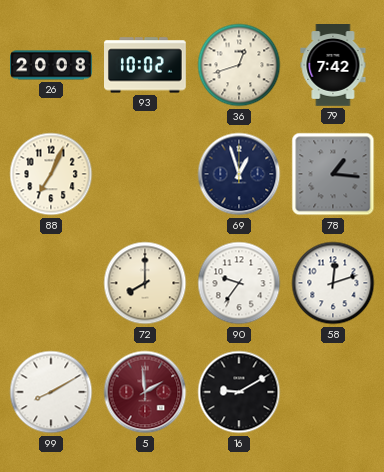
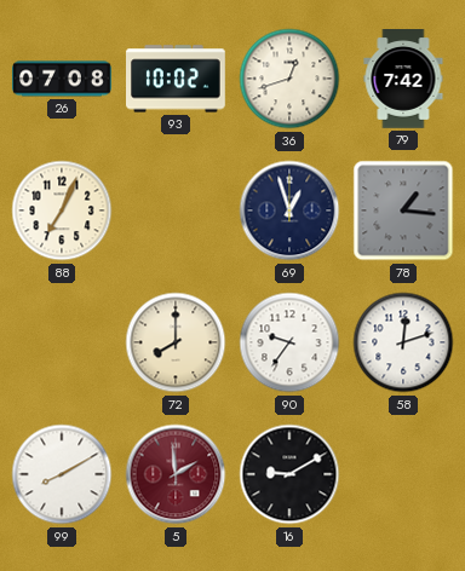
26: 20:08 -> 07:08 (62, 79)
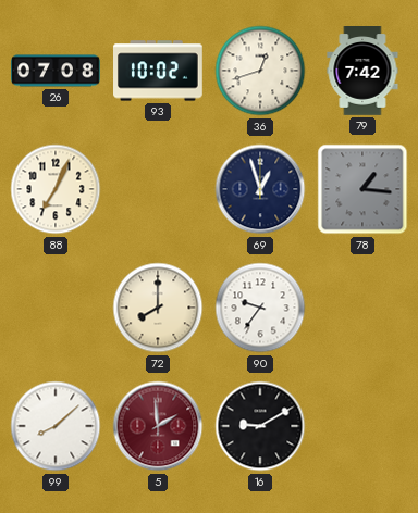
58: 12:12 -> none (403, 342)
99: 8:10 -> 8:08 (56, 426)
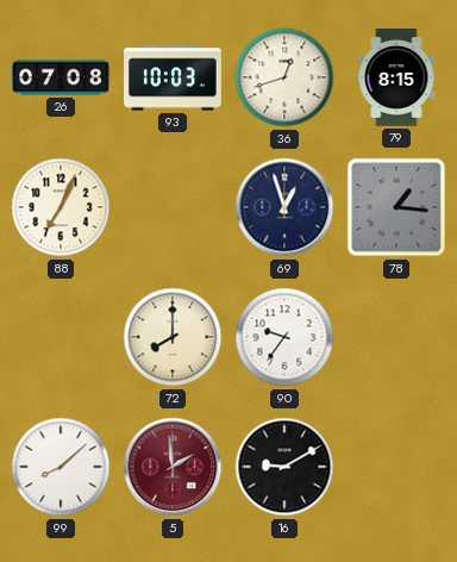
93: 10:02 -> 10:03 (174, 77)
79: 7:42 -> 8:15 (396, 79)
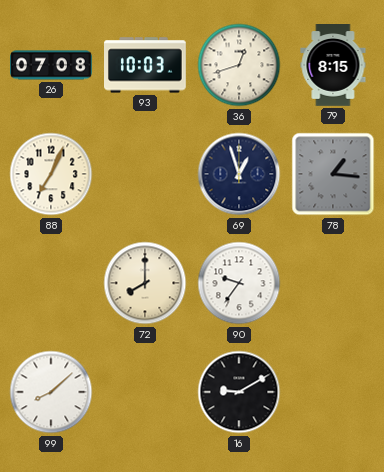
5: 1:59 -> none (173, 467)
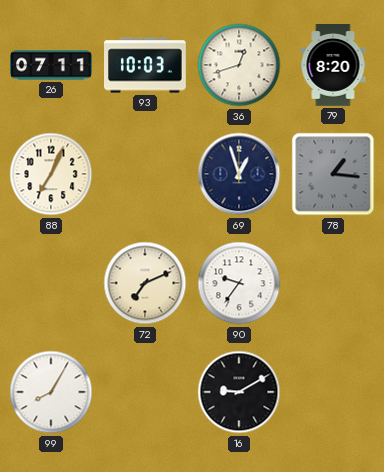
26: 07:08 -> 07:11 (51, 65)
79: 8:15 -> 8:20 (333, 66)
72: 8:00 -> 7:11 (145, 283)
99: 8:08 -> 8:05 (51, 392)
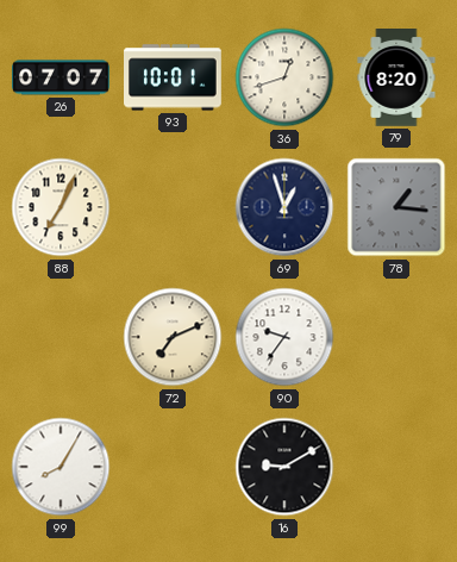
26: 07:11 -> 07:07 (61, 77)
93: 10:03 -> 10:01 (174, 77)
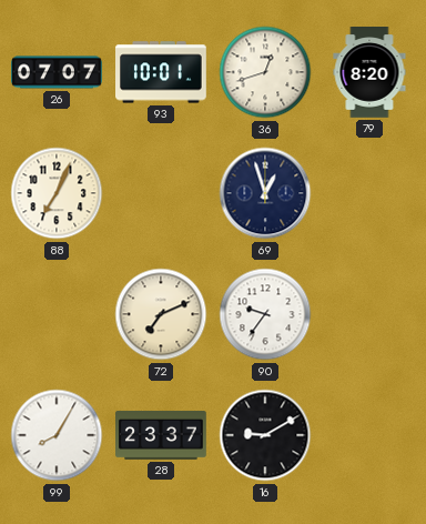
78: 1:16 -> none (396, 207)
28: none -> 23:37 (162, 435)
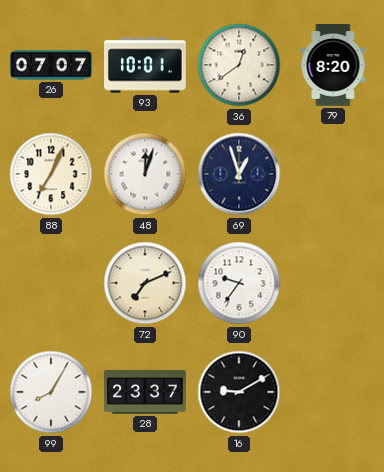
36: 12:42 -> 12:39 (239, 65)
48: none -> 12:03 (145, 174)
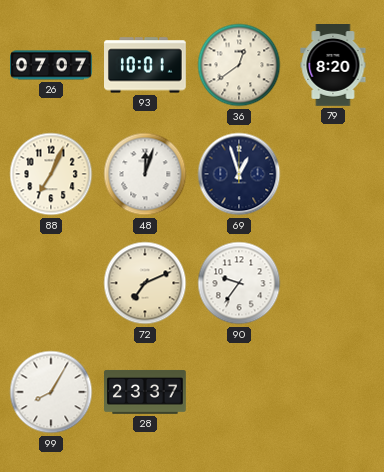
16: 9:10 -> none (239, 392)
